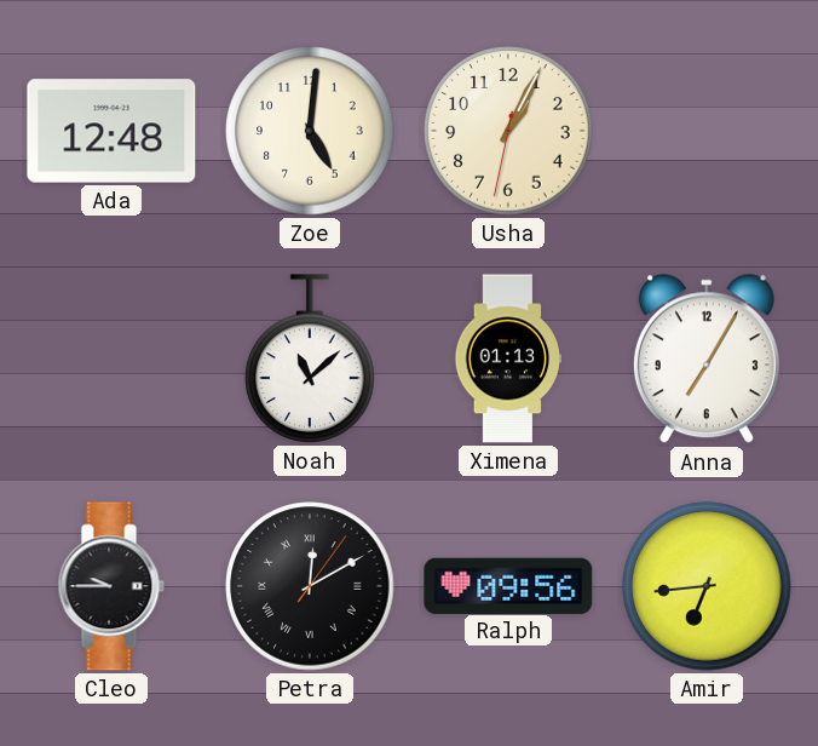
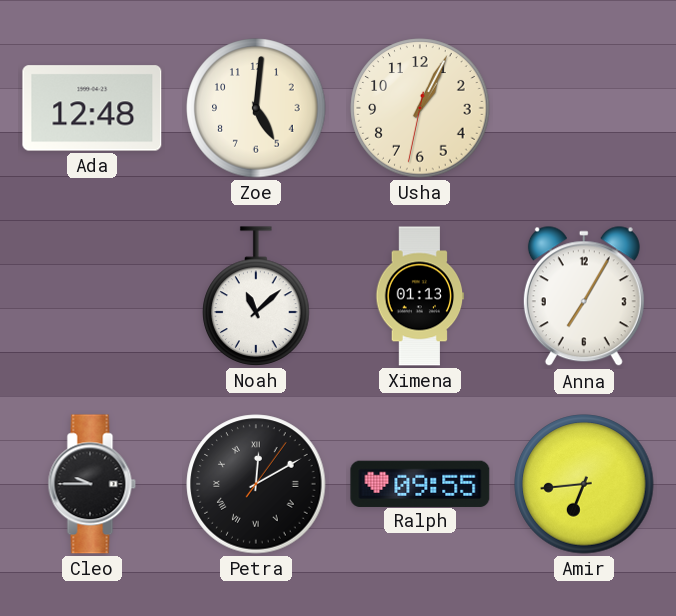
Ralph: 09:56 -> 09:55 (420, 483)
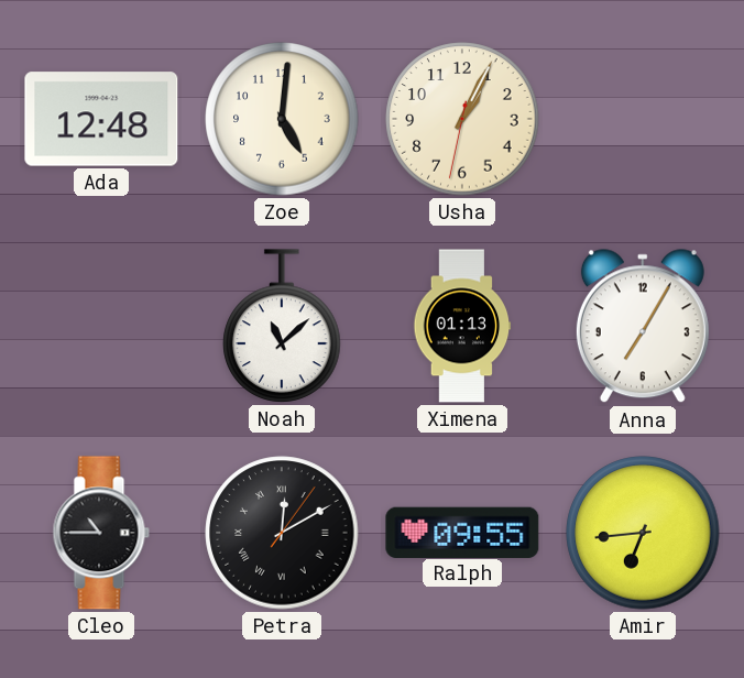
Cleo: 9:45 -> 10:45 (101, 533)
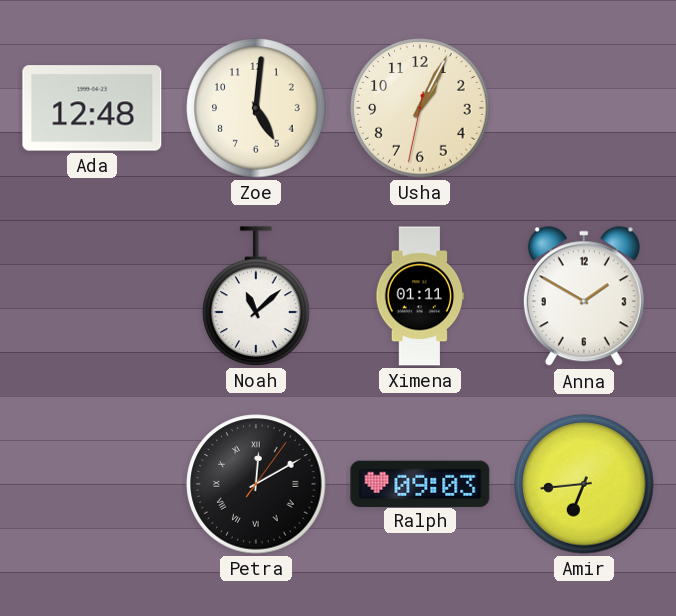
Ximena: 01:13 -> 01:11 (420, 296)
Anna: 7:05 -> 1:50 (584, 297)
Cleo: 10:45 -> none (101, 533)
Ralph: 09:55 -> 09:03 (420, 483)
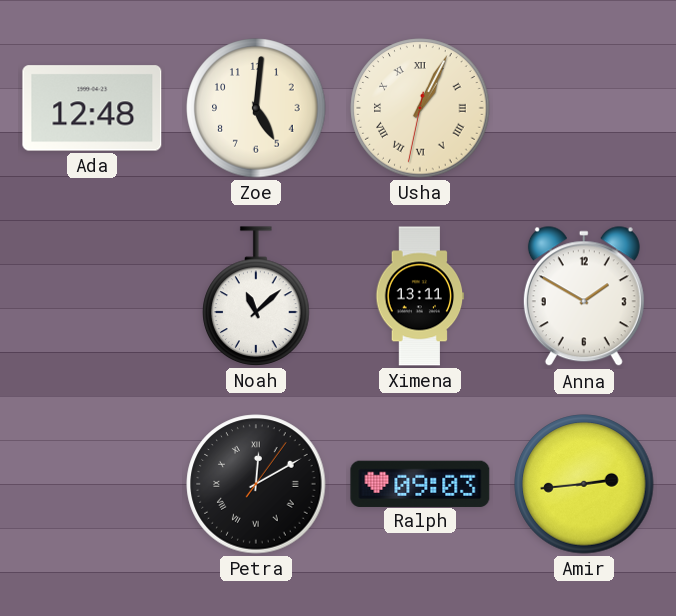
Usha numerals: Arabic -> Roman (420, 108)
Ximena: 01:11 -> 13:11 (420, 296)
Amir: 6:44 -> 2:44 (584, 484)
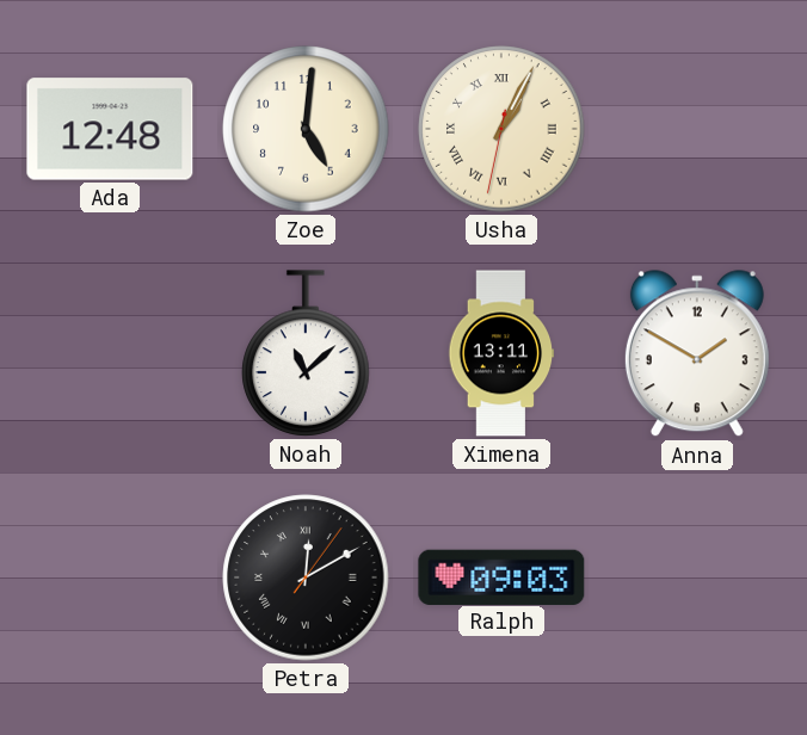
Amir: 2:44 -> none (584, 484)
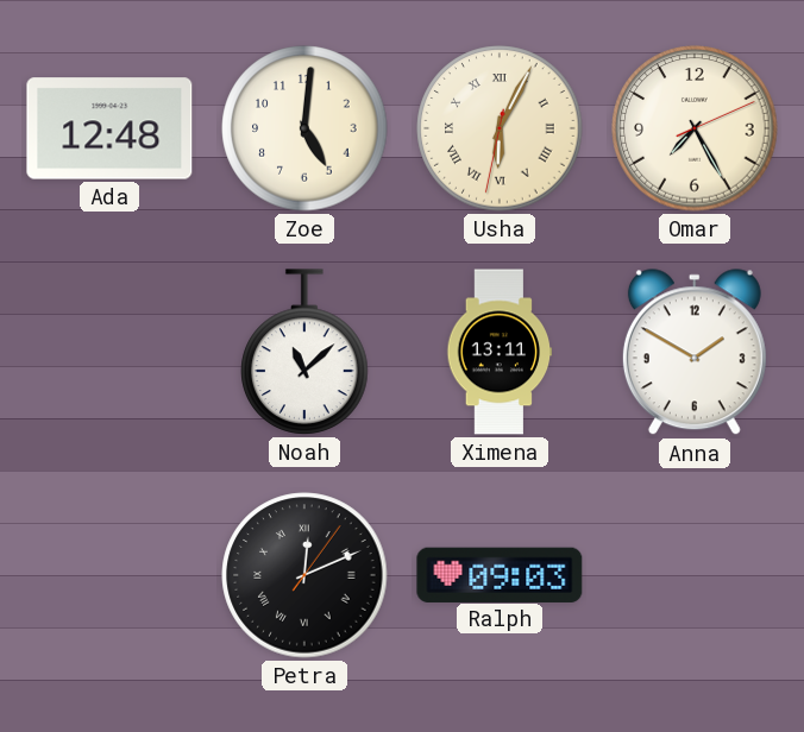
Usha: 1:04 -> 6:04 (500, 128)
Omar: none -> 7:25 (695, 128)
Petra: 12:10 -> 12:11 (304, 575)
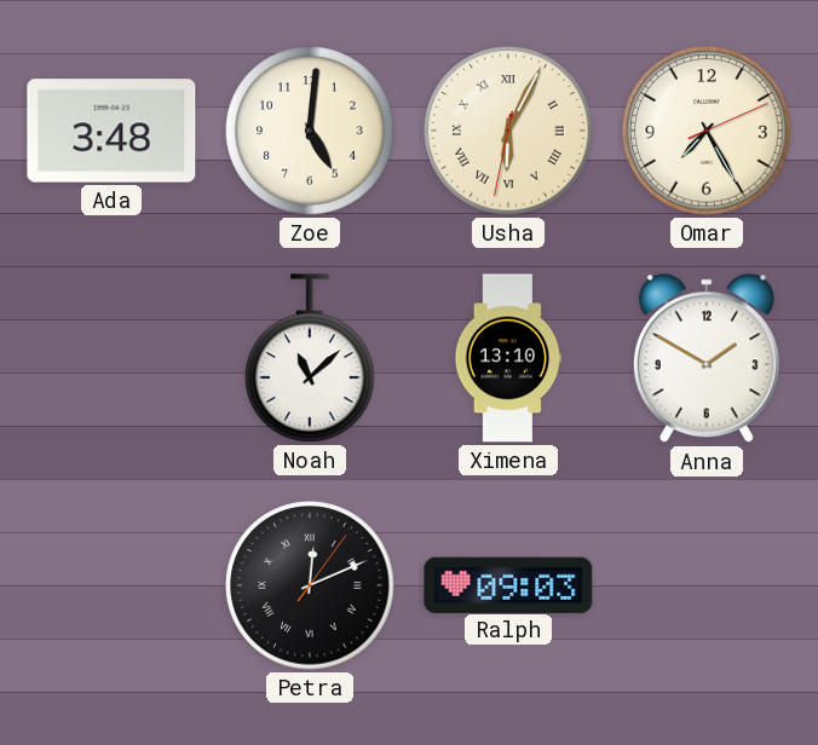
Ada: 12:48 -> 3:48 (111, 131)
Ximena: 13:11 -> 13:10 (508, 358)
